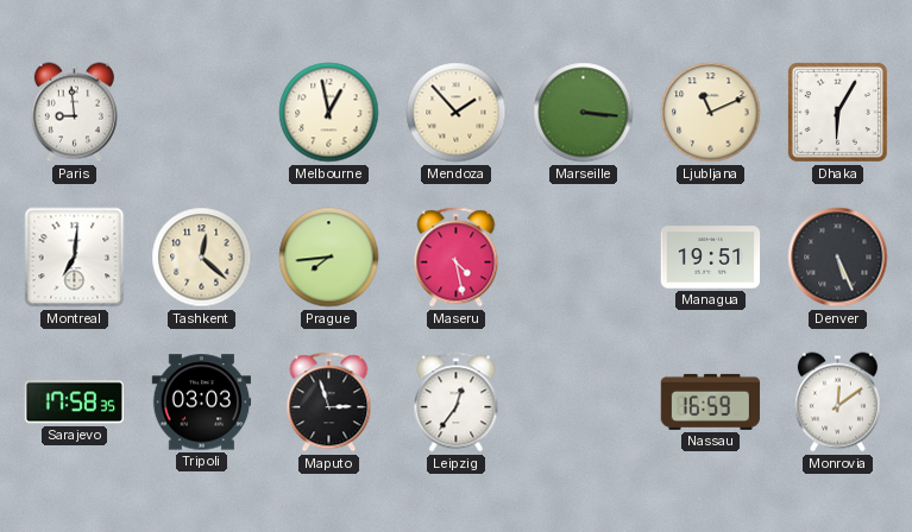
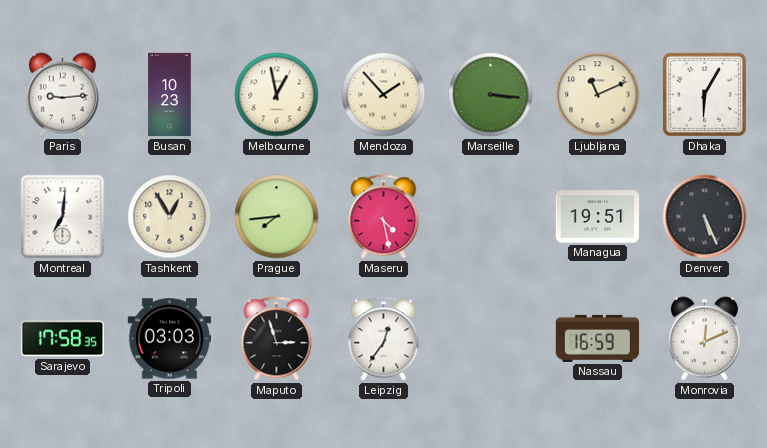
Paris: 8:59 -> 9:14 (62, 95)
Busan: none -> 10:23 (170, 95)
Tashkent: 12:22 -> 12:55 (170, 217)
Monrovia: 12:09 -> 12:11 (704, 339)
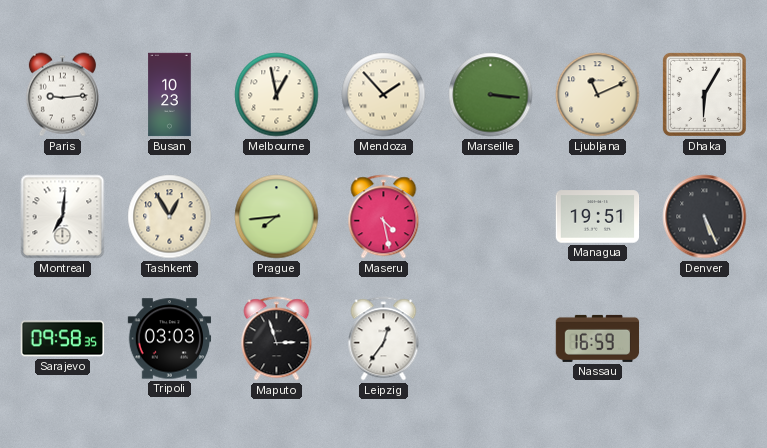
Sarajevo: 17:58 -> 09:58 (63, 339)
Monrovia: 12:11 -> none (704, 339)
